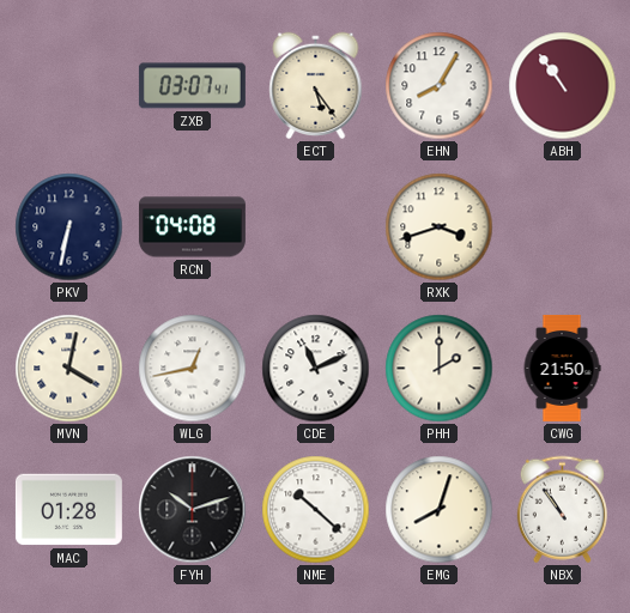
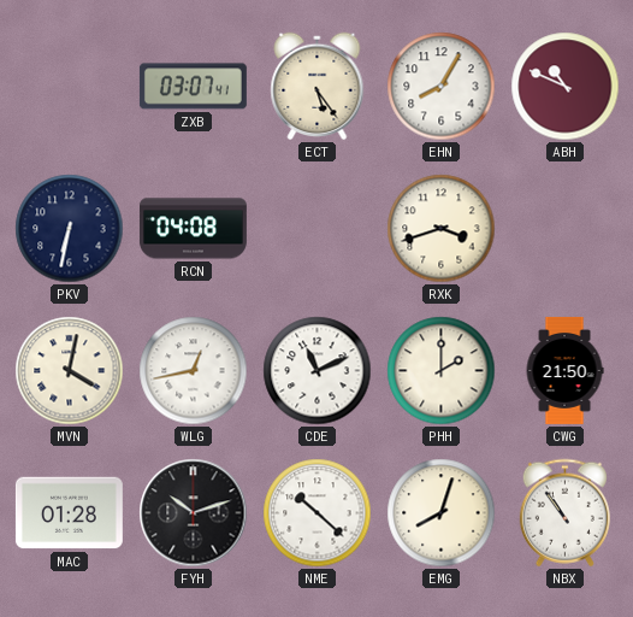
ABH: 10:54 -> 10:49 (566, 87)
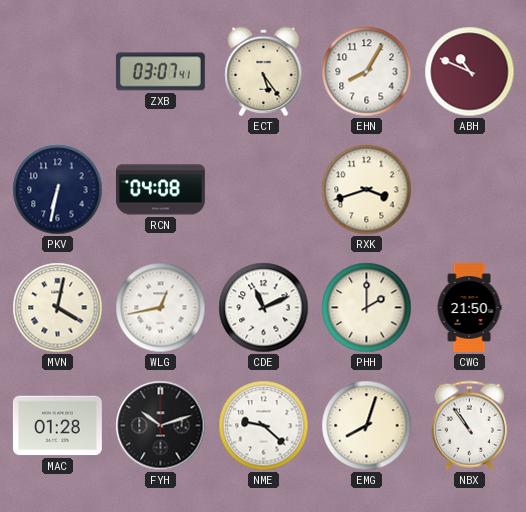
NME: 10:22 -> 9:22 (264, 426)
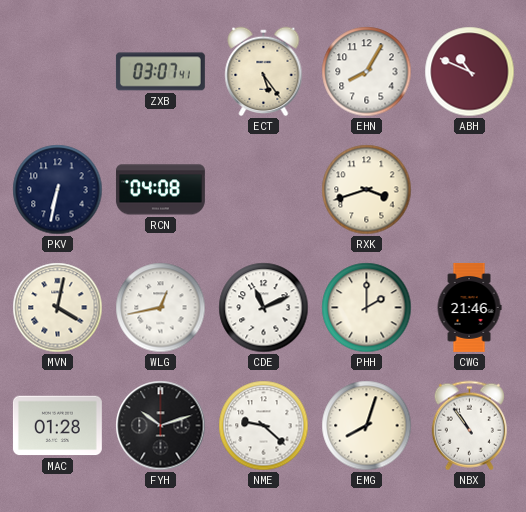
CWG: 21:50 -> 21:46 (469, 307)
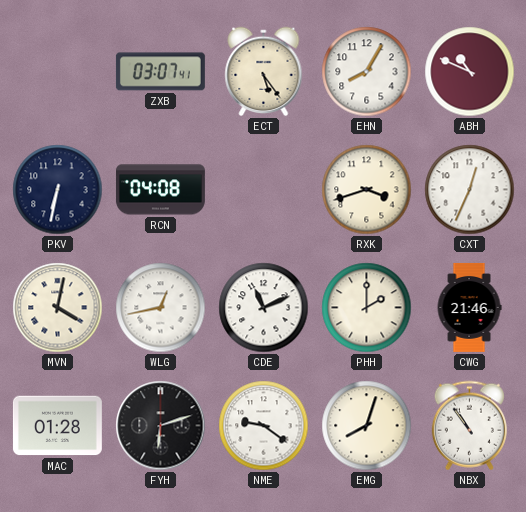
CXT: none -> 12:34 (470, 190)
FYH: 10:12 -> 6:12 (161, 426)
NME: 9:22 -> 9:21 (264, 426)
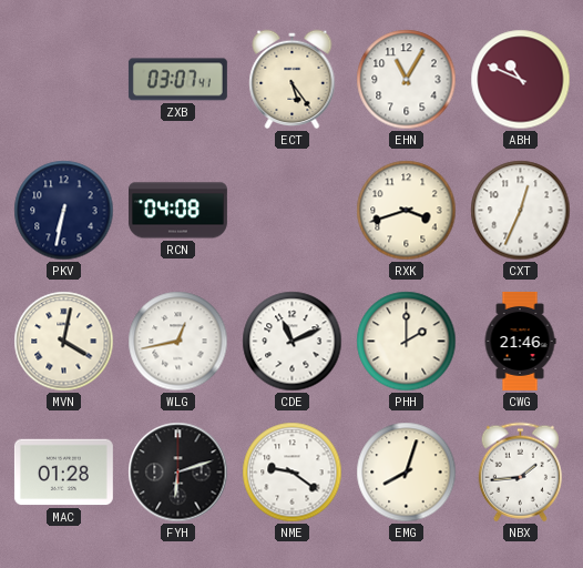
EHN: 8:05 -> 11:05 (407, 80)
NBX: 10:54 -> 1:44 (520, 473)
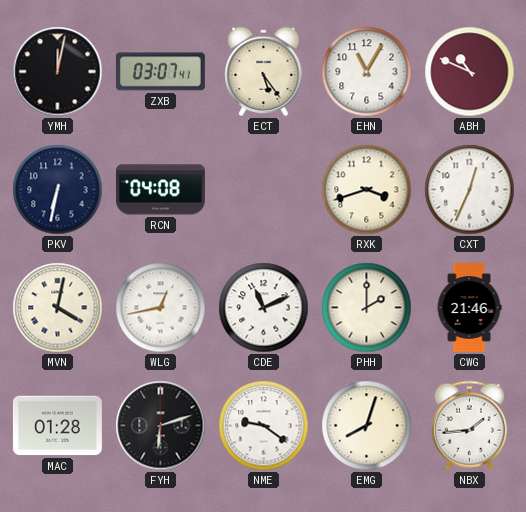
YMH: none -> 12:02 (58, 72)
